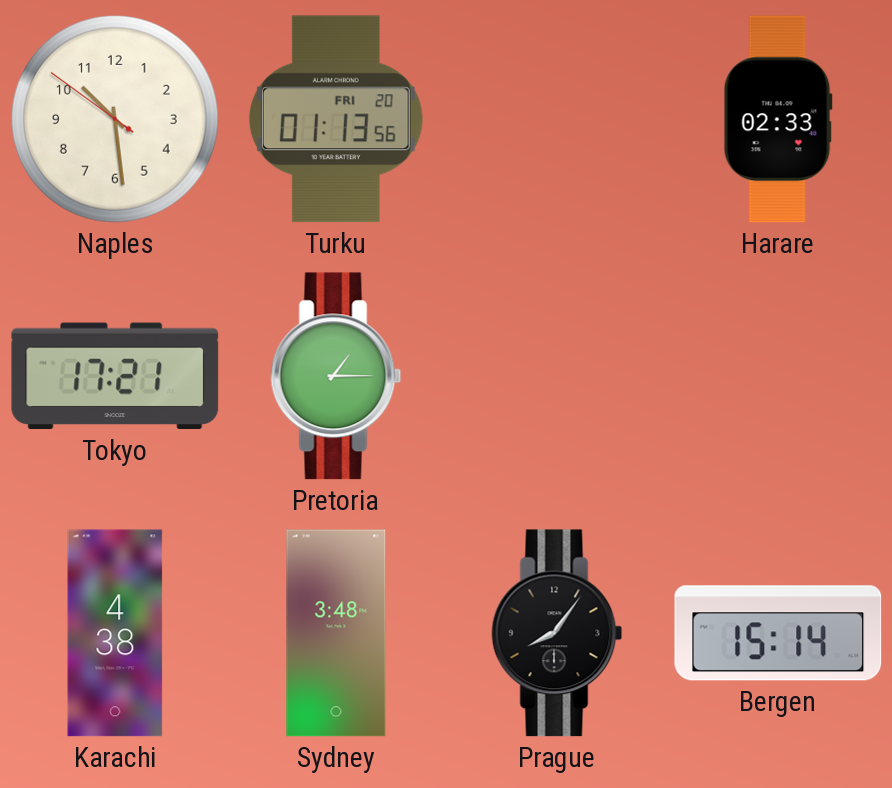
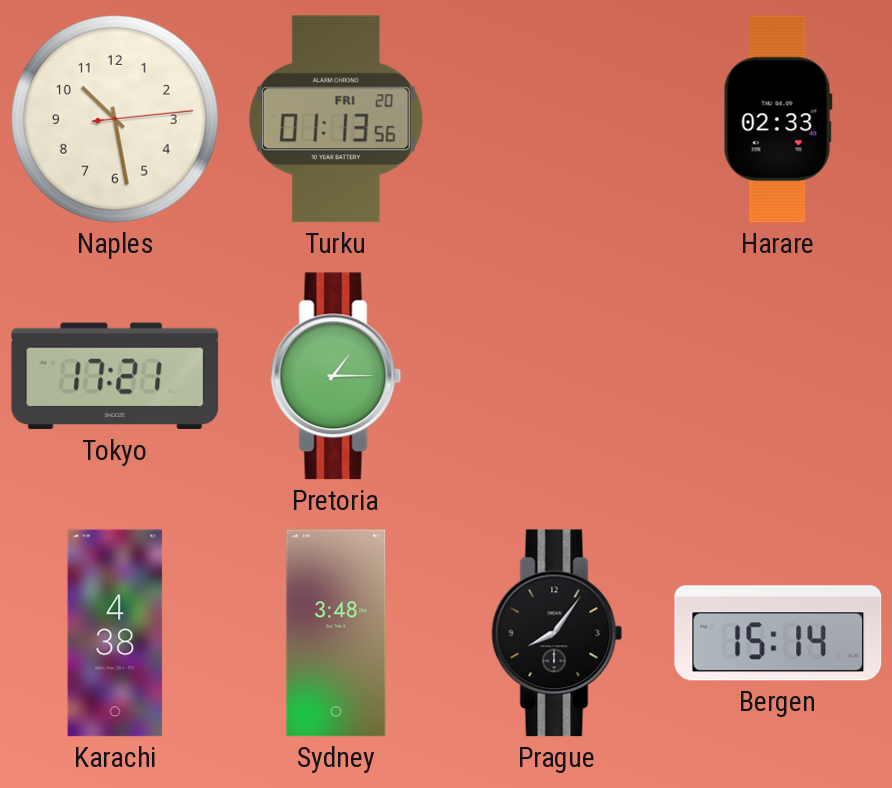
Naples: 10:28:51 -> 10:28:14 (116, 120)
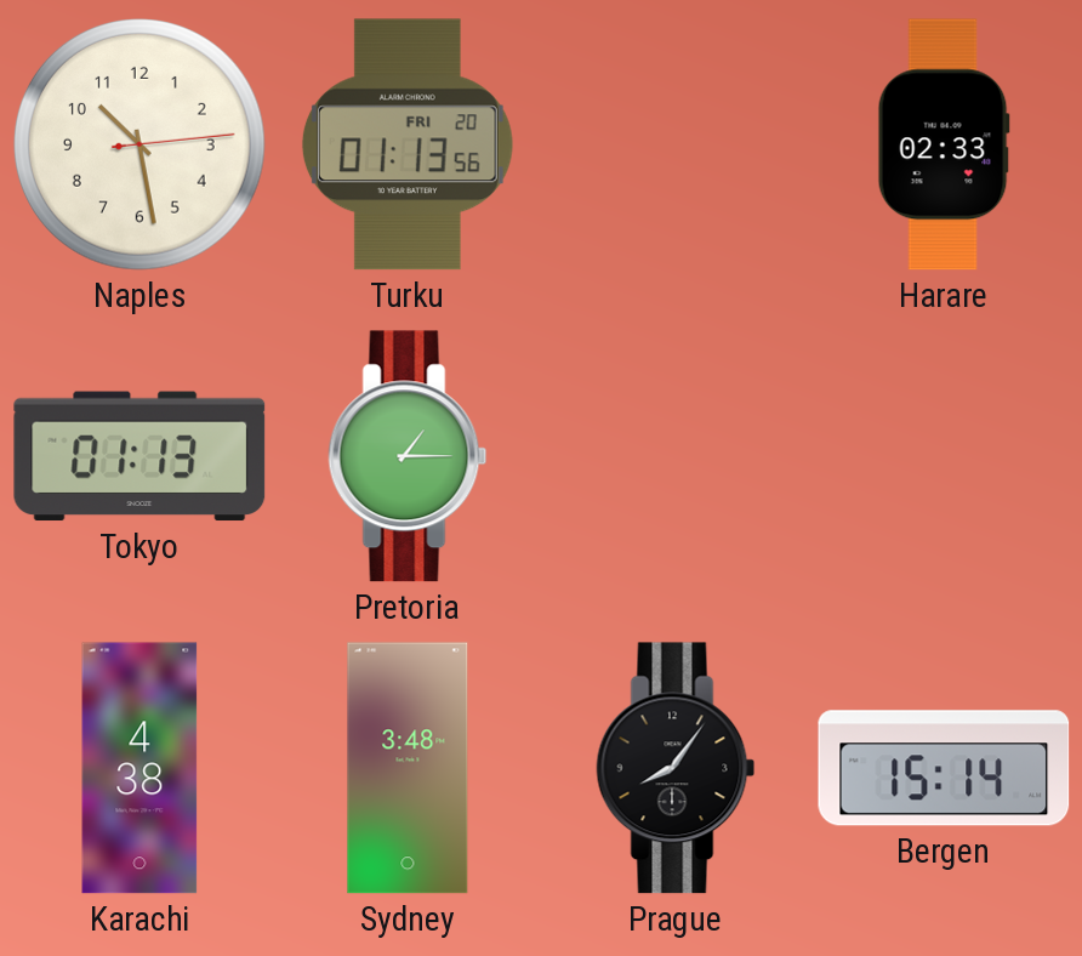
Tokyo: 17:21 -> 01:13 (139, 456)
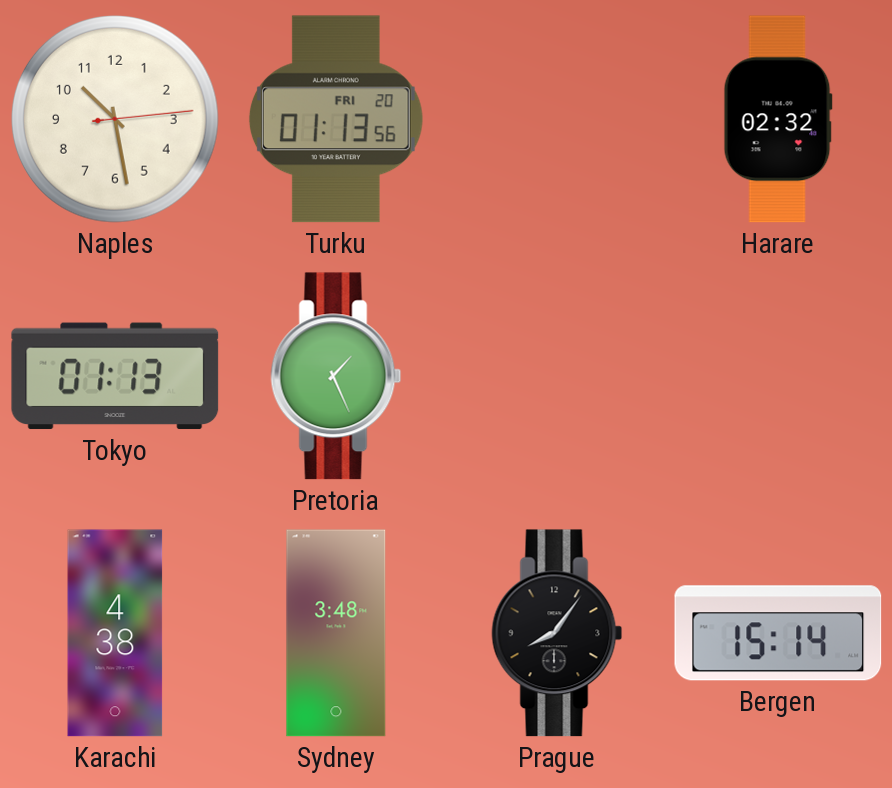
Harare: 02:33 -> 02:32 (778, 119)
Pretoria: 1:15 -> 1:26 (336, 376)
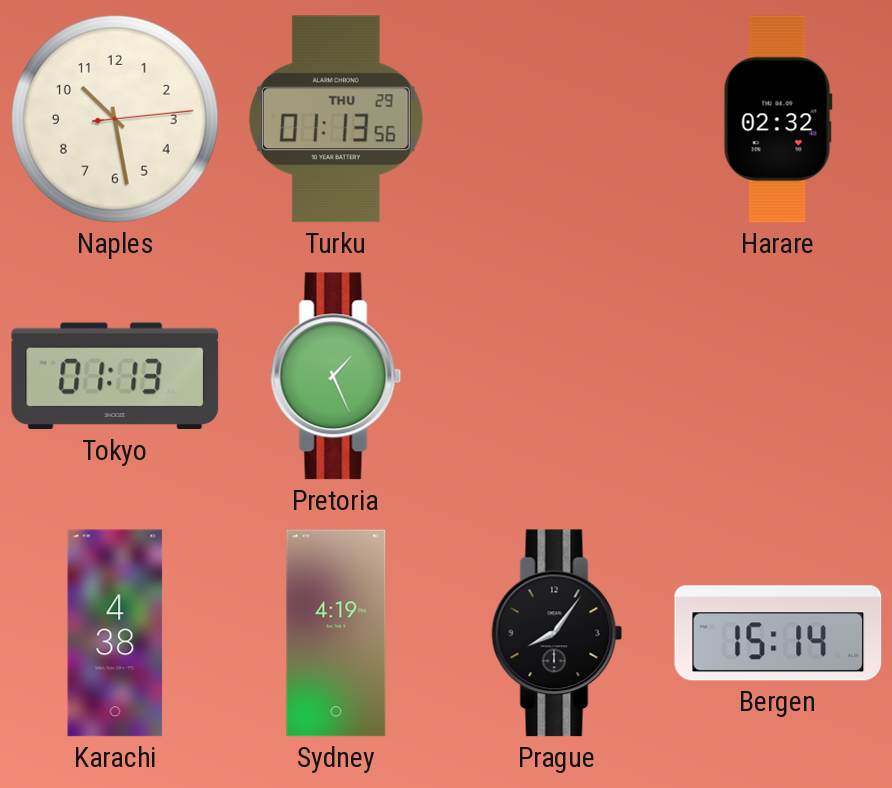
Turku date: FRI 20 -> THU 29 (336, 119)
Sydney: 3:48 -> 4:19 (336, 633)
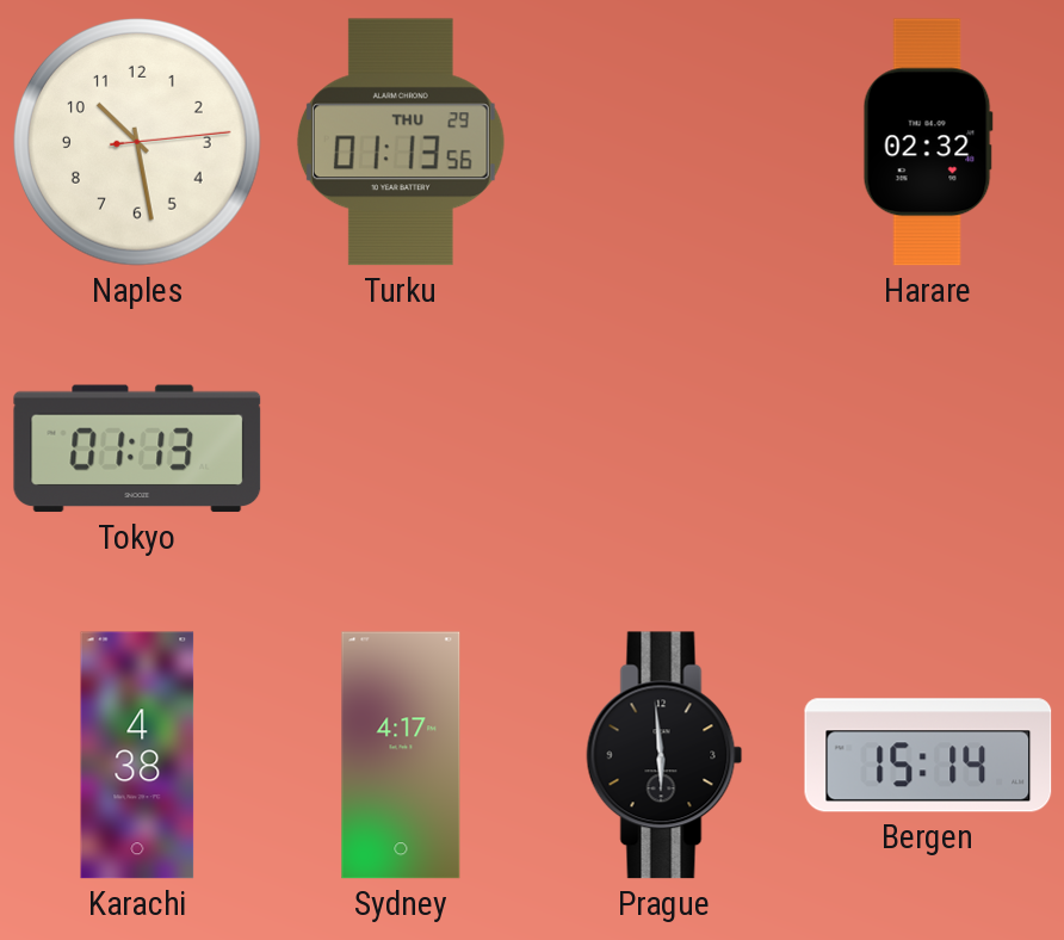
Pretoria: 1:26 -> none (336, 376)
Sydney: 4:19 -> 4:17 (401, 755)
Prague: 8:06 -> 5:59 (664, 755)
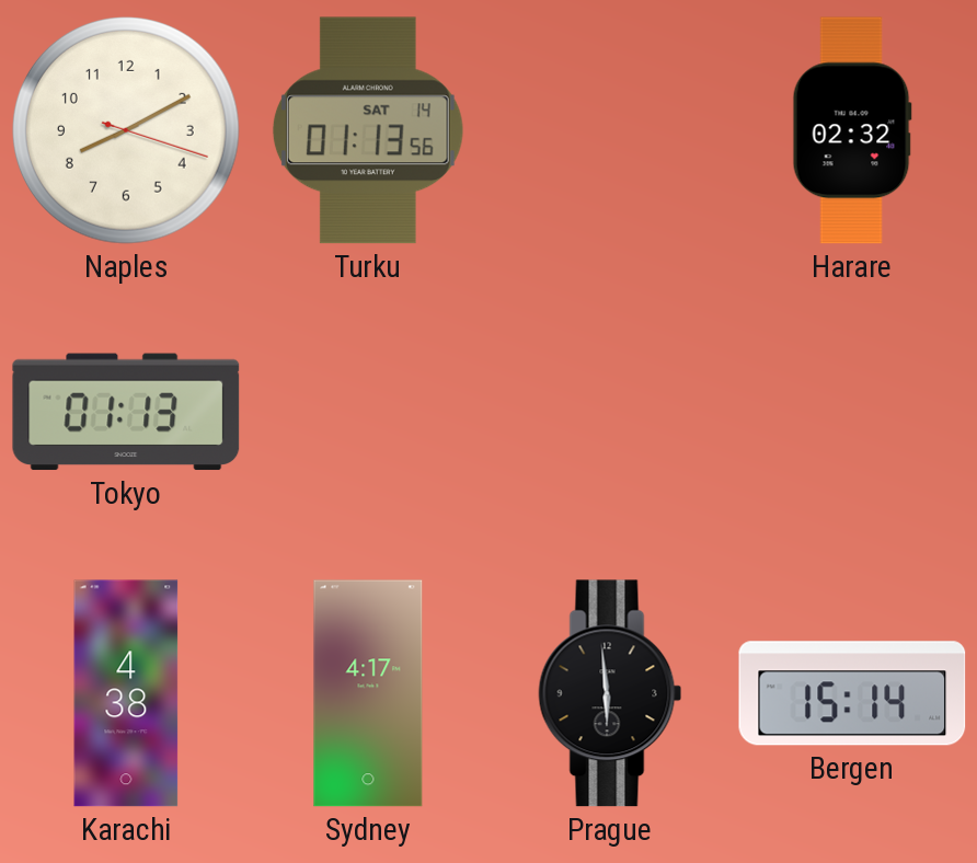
Naples: 10:28 -> 8:10 (127, 131)
Turku date: THU 29 -> SAT 14 (368, 130)
